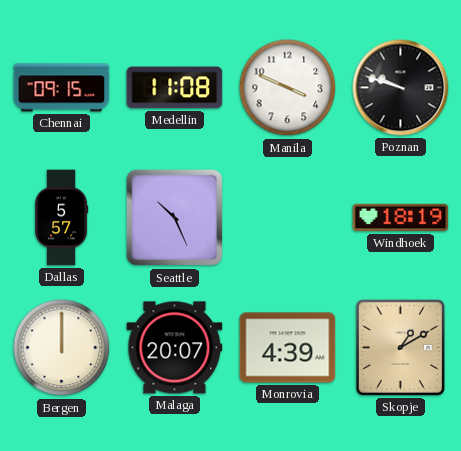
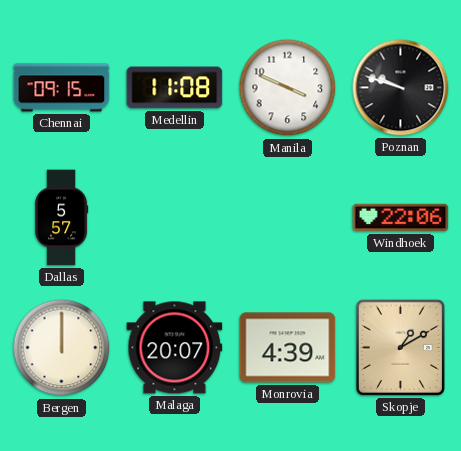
Seattle: 10:26 -> none (175, 218)
Windhoek: 18:19 -> 22:06 (401, 218)
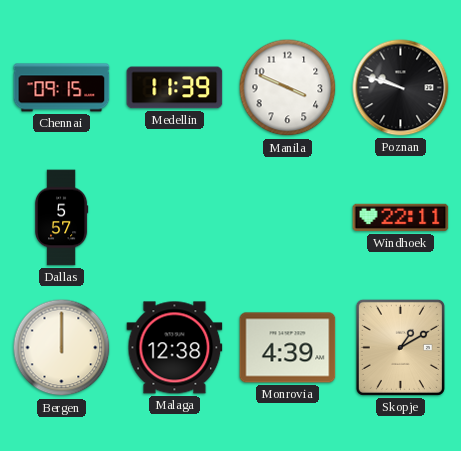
Medellin: 11:08 -> 11:39 (175, 88)
Windhoek: 22:06 -> 22:11 (401, 218)
Malaga: 20:07 -> 12:38 (175, 348)
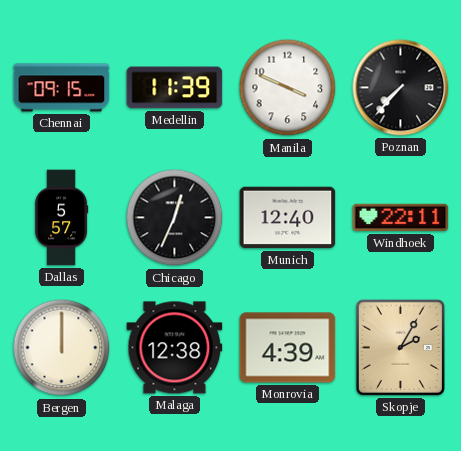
Poznan: 9:48 -> 7:37 (401, 88)
Chicago: none -> 12:34 (175, 218)
Munich: none -> 12:40 (288, 218)
Skopje: 1:10 -> 2:05 (400, 347)
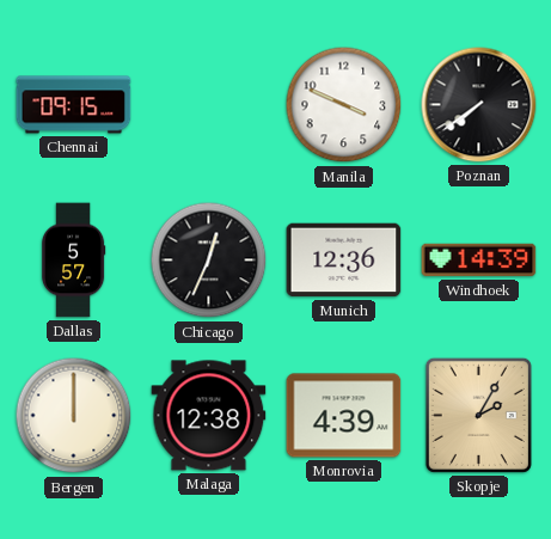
Medellin: 11:39 -> none (175, 88)
Poznan: 7:37 -> 7:39 (479, 105)
Munich: 12:40 -> 12:36 (344, 261)
Windhoek: 22:11 -> 14:39 (479, 261)
